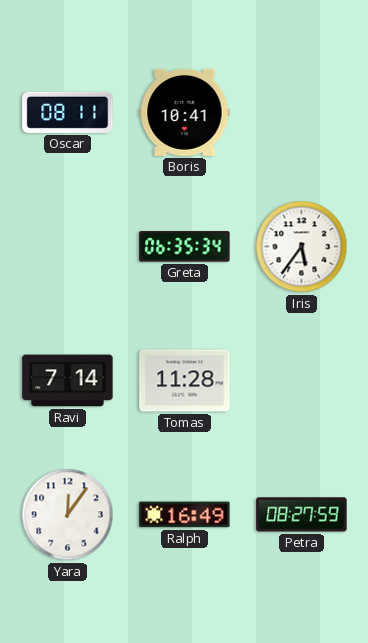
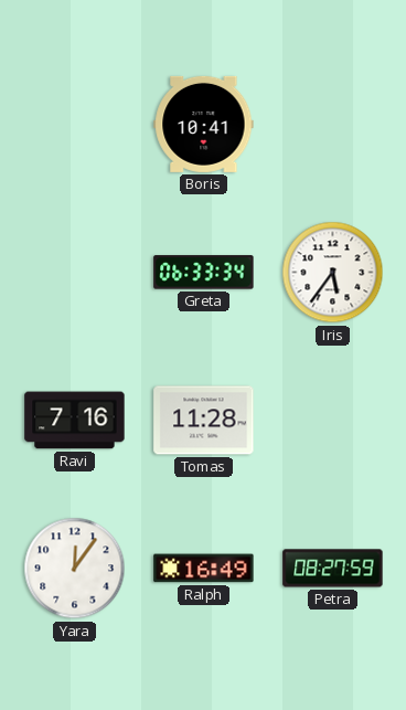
Oscar: 08:11 -> none (68, 112)
Greta: 06:35 -> 06:33 (204, 273)
Ravi: 7:14 -> 7:16 (75, 421)
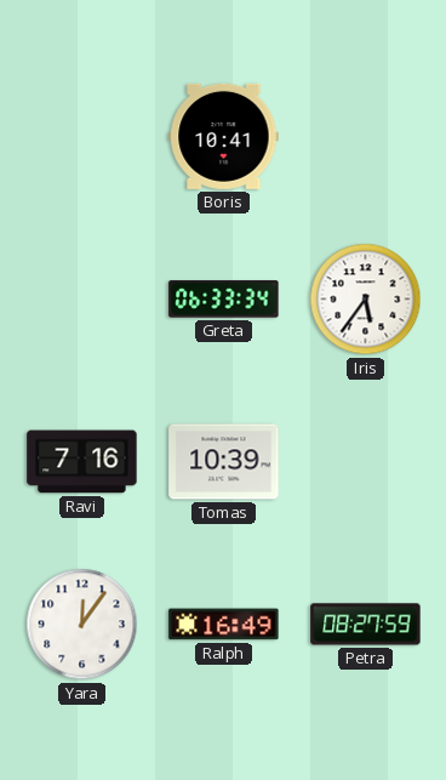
Tomas: 11:28 -> 10:39 (224, 462)
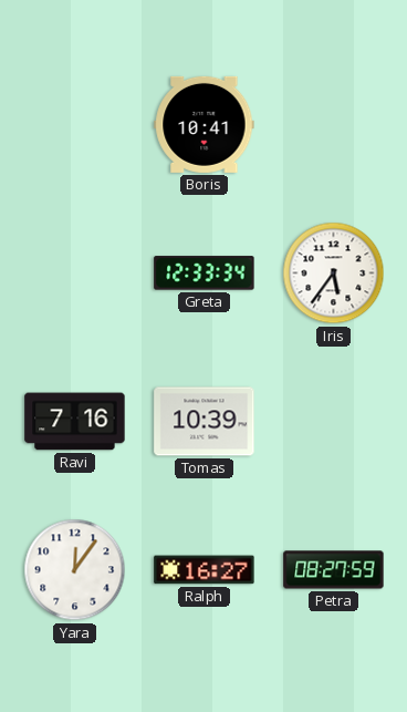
Greta: 06:33 -> 12:33 (205, 274)
Ralph: 16:49 -> 16:27 (205, 570)
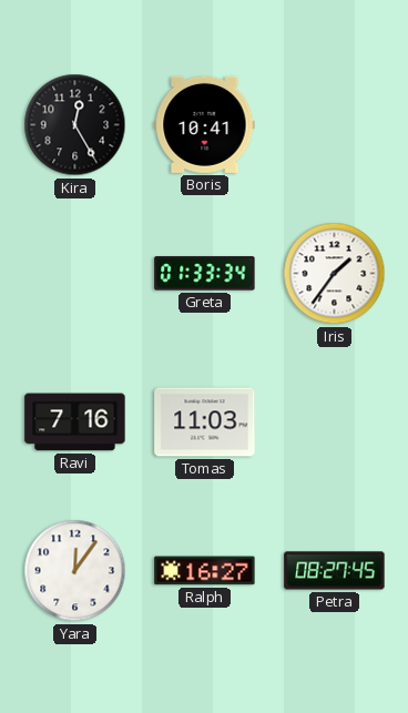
Kira: none -> 12:25 (75, 125)
Greta: 12:33 -> 01:33 (205, 274)
Iris: 5:36 -> 1:36 (335, 274)
Tomas: 10:39 -> 11:03 (205, 422)
Petra: 08:27:59 -> 08:27:45 (335, 571)
